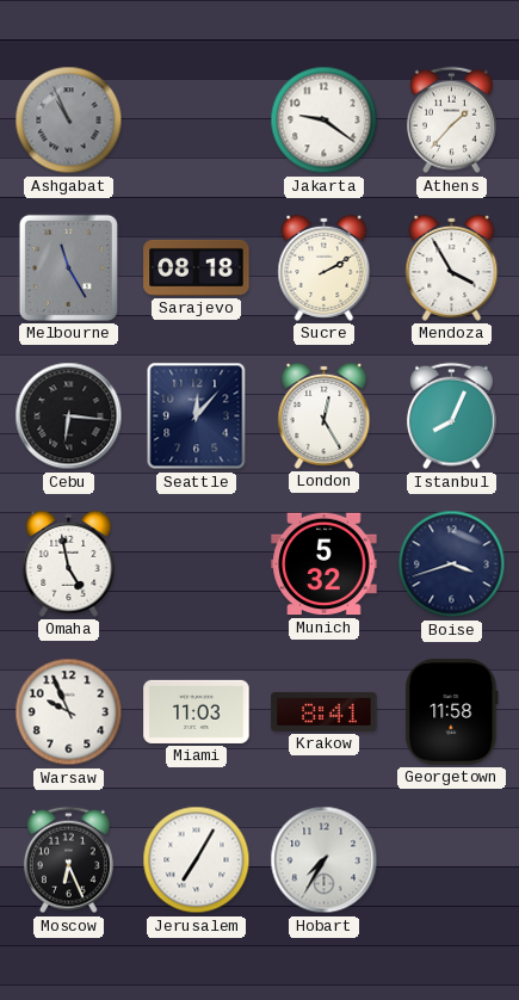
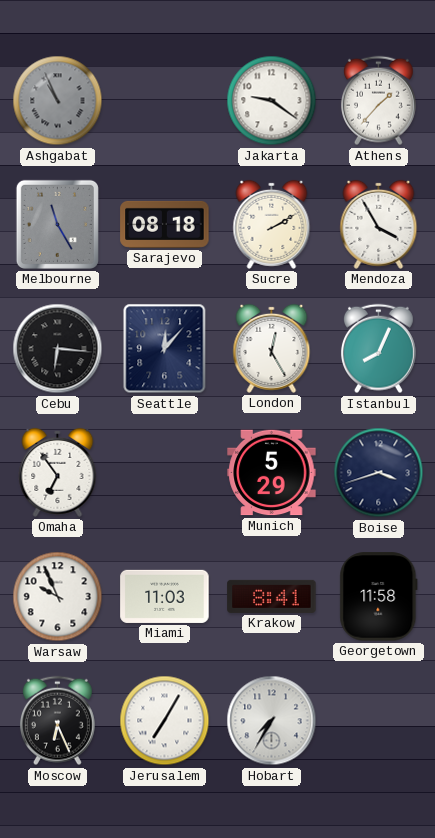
Omaha: 4:58 -> 6:54 (58, 472)
Munich: 5:32 -> 5:29 (272, 473)
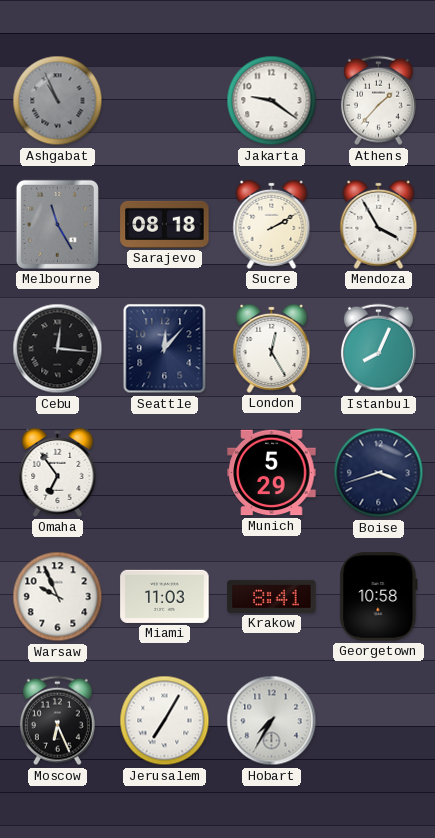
Cebu: 6:16 -> 12:16 (58, 349)
Georgetown: 11:58 -> 10:58 (379, 597)
